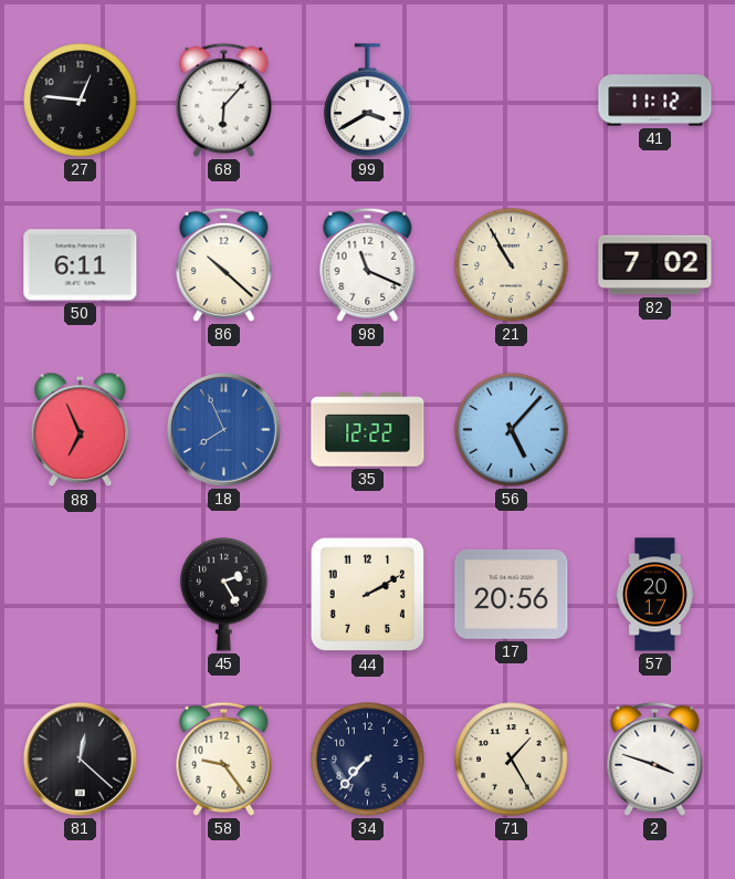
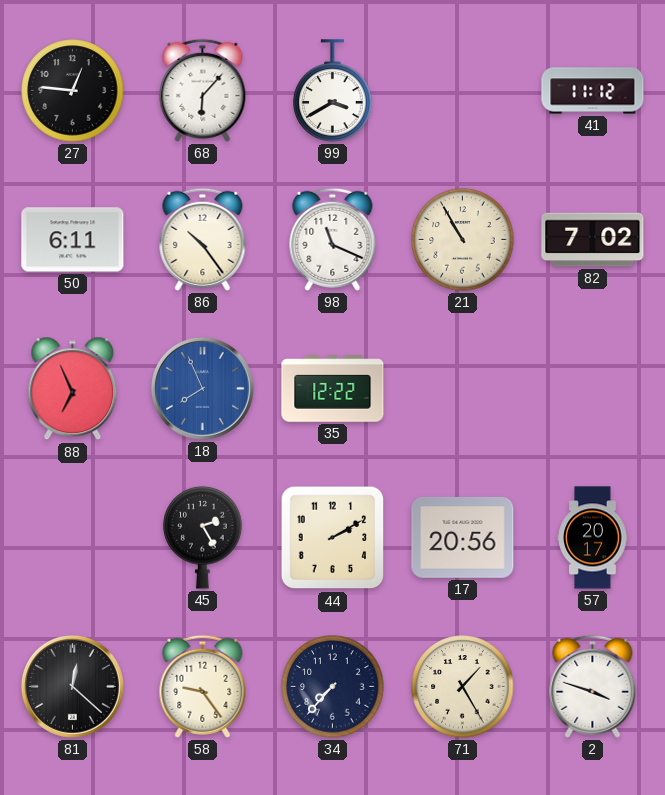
86: 10:22 -> 10:24 (203, 239)
56: 5:07 -> none (512, 430)
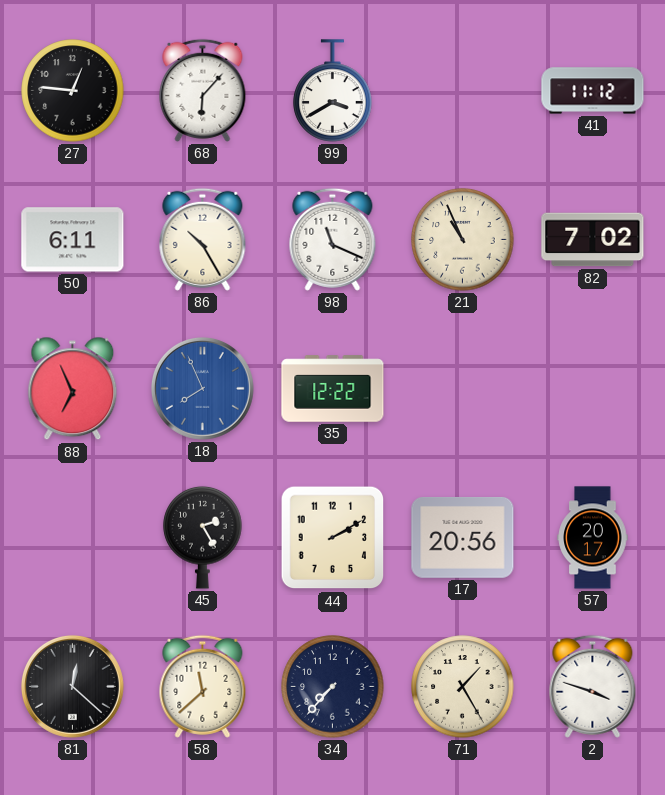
86: 10:24 -> 10:25 (203, 239)
21: 10:55 -> 10:56 (463, 240)
58: 9:24 -> 11:38 (203, 686)
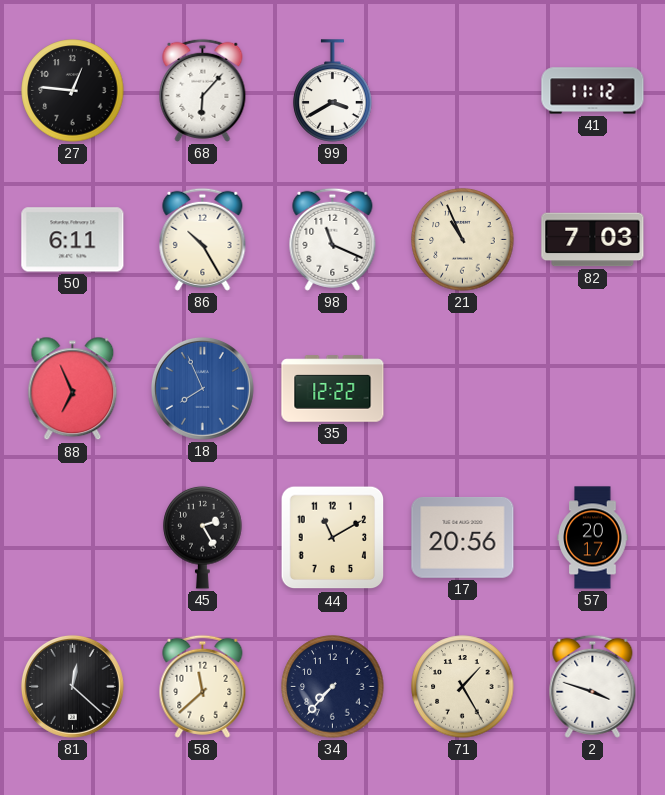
82: 7:02 -> 7:03 (593, 240)
44: 2:10 -> 11:10 (333, 538)
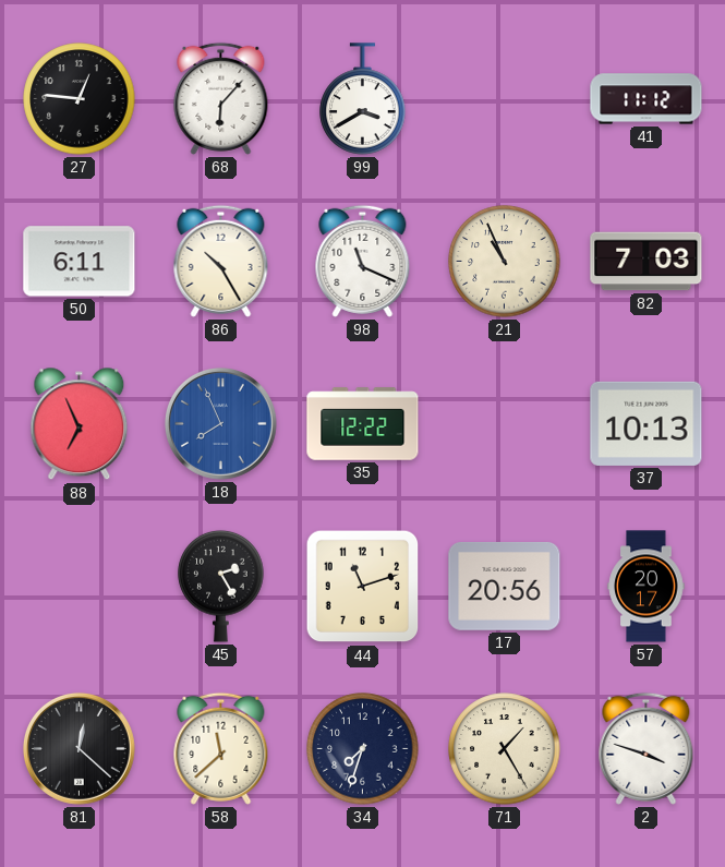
37: none -> 10:13 (647, 423)
44: 11:10 -> 11:12 (363, 587)
34: 7:37 -> 7:33 (363, 749)
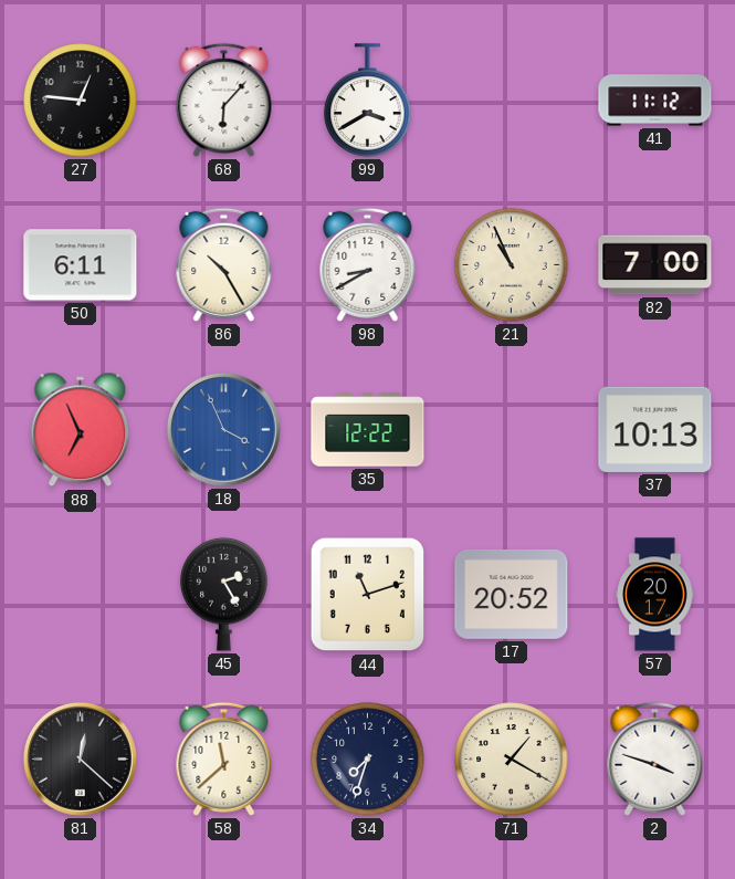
98: 11:19 -> 8:40 (368, 264)
82: 7:03 -> 7:00 (655, 265)
18: 7:56 -> 3:56 (224, 430)
17: 20:56 -> 20:52 (512, 594)
71: 1:25 -> 1:20 (512, 760)
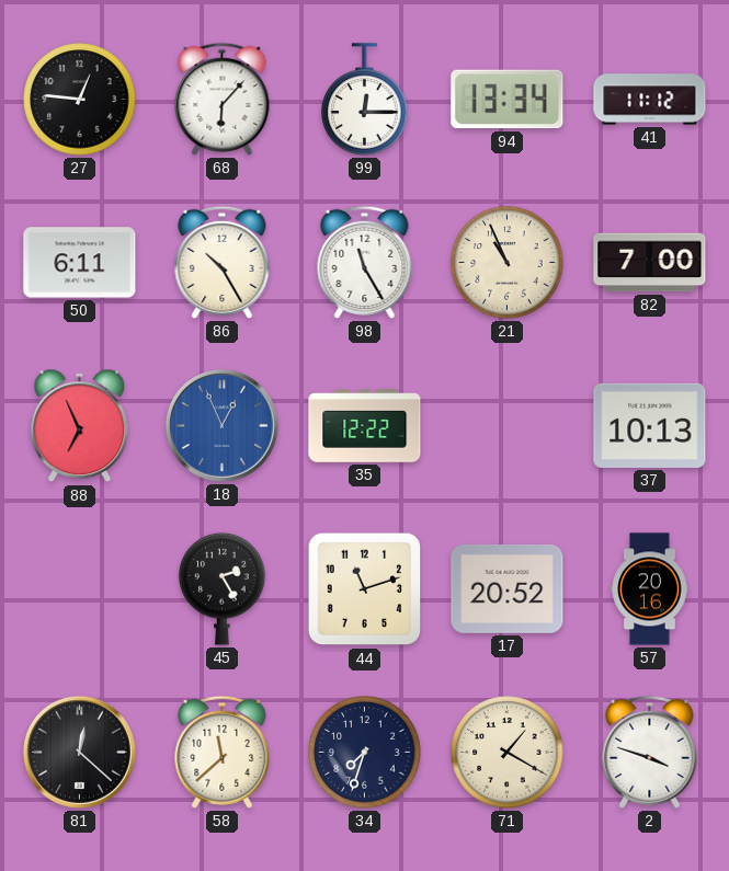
99: 3:40 -> 12:15 (365, 100)
94: none -> 13:34 (508, 100)
98: 8:40 -> 11:25 (365, 262)
18: 3:56 -> 12:56 (223, 426)
57: 20:17 -> 20:16 (650, 589)
